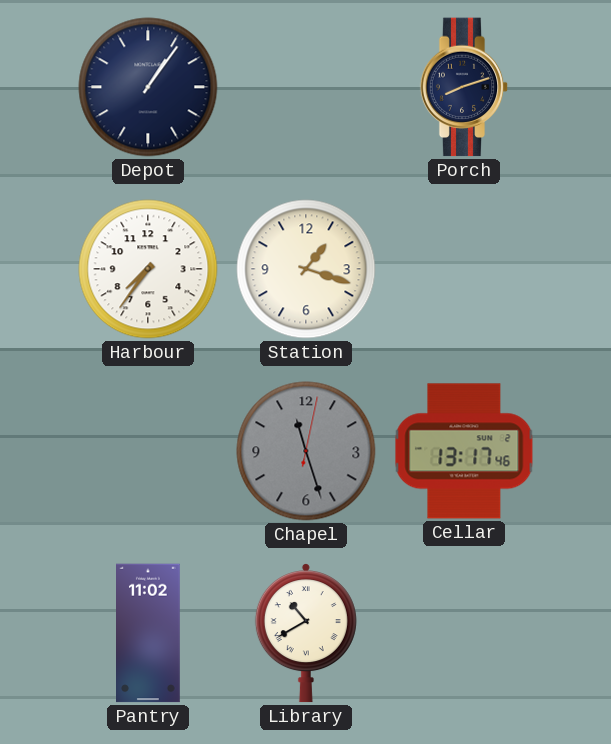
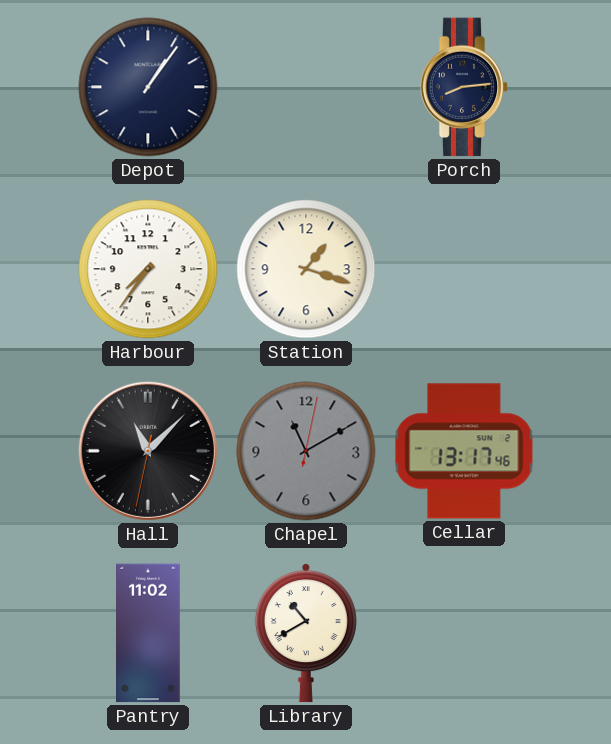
Porch: 8:12 -> 8:14 (464, 87)
Hall: none -> 11:07 (148, 451)
Chapel: 11:27 -> 11:10 (306, 451)
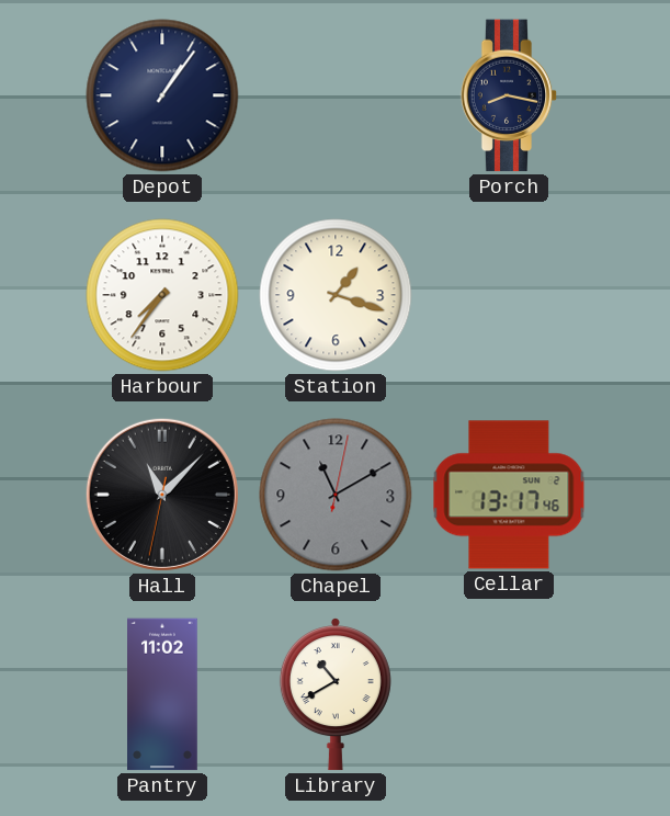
Porch: 8:14 -> 8:17 (509, 95)
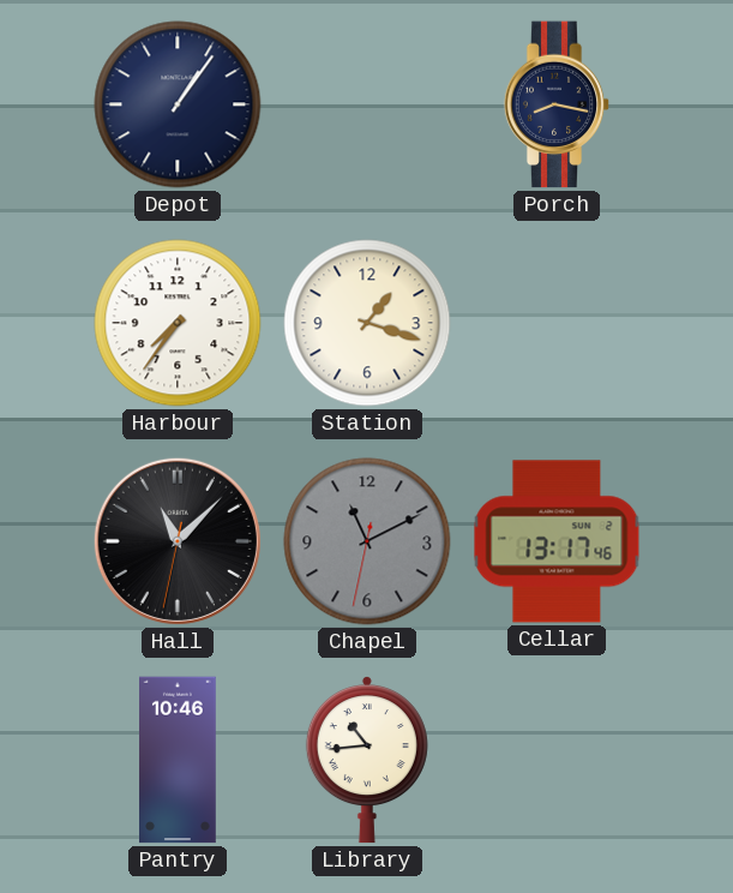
Chapel: 11:10:02 -> 11:10:32 (367, 541)
Pantry: 11:02 -> 10:46 (179, 760)
Library: 10:40 -> 10:44 (367, 760)
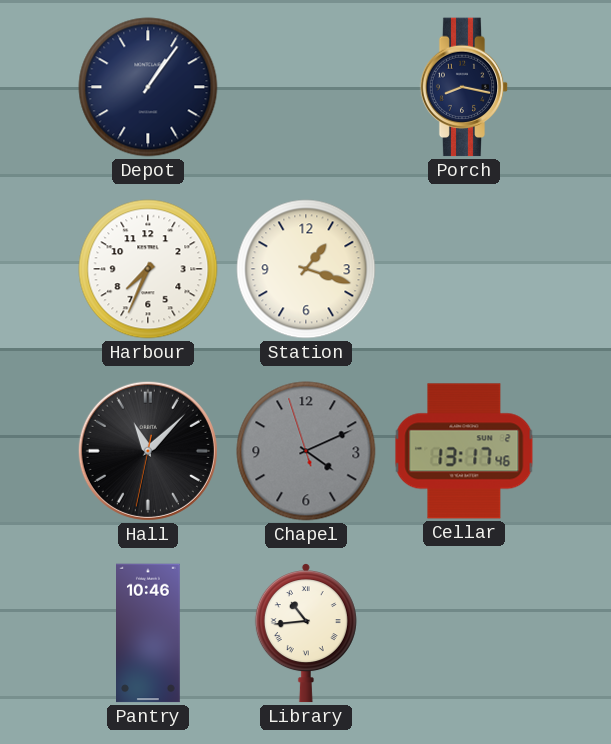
Harbour: 7:36 -> 7:34 (148, 269)
Chapel: 11:10 -> 4:10 (306, 451)
